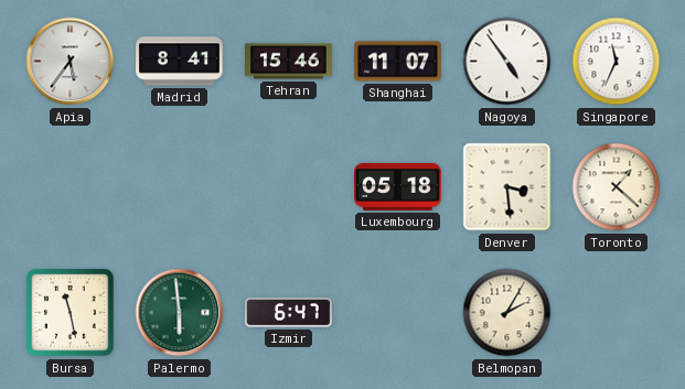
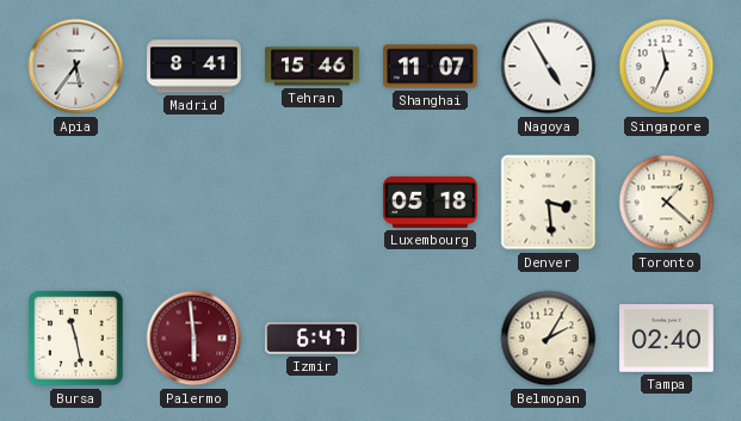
Nagoya: 4:54 -> 4:55 (549, 67)
Palermo dial: green -> burgundy (194, 339)
Tampa: none -> 02:40 (667, 339)
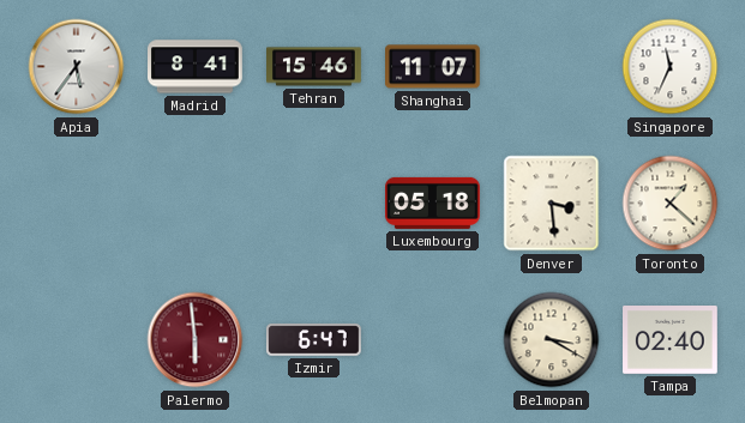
Nagoya: 4:55 -> none (549, 67)
Bursa: 11:28 -> none (76, 339)
Belmopan: 2:05 -> 3:20 (552, 340)
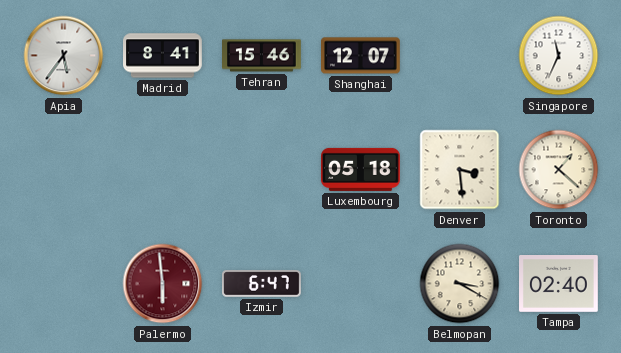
Shanghai: 11:07 -> 12:07 (361, 56)
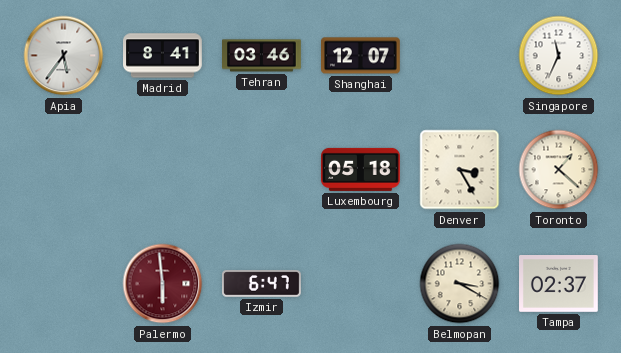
Tehran: 15:46 -> 03:46 (262, 56)
Denver: 3:29 -> 3:25 (460, 170)
Tampa: 02:40 -> 02:37 (559, 284)
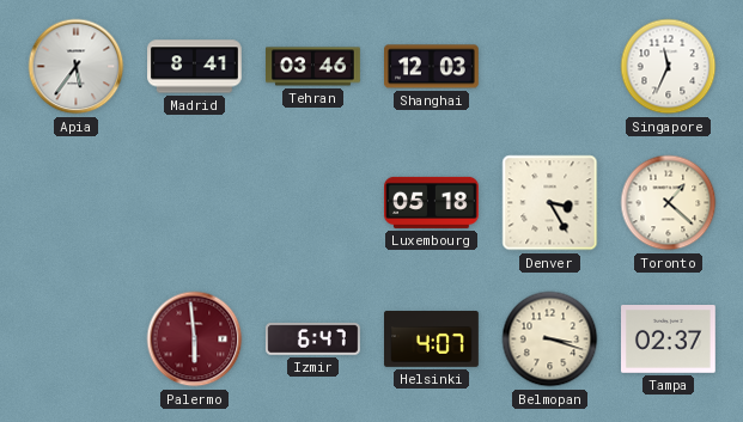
Shanghai: 12:07 -> 12:03 (432, 67)
Helsinki: none -> 4:07 (432, 340)
Belmopan: 3:20 -> 3:18 (550, 340)
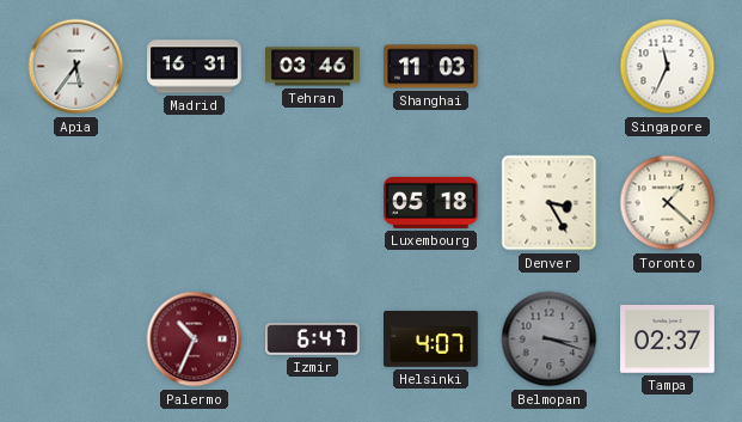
Madrid: 8:41 -> 16:31 (195, 67)
Shanghai: 12:03 -> 11:03 (431, 67)
Palermo: 5:59 -> 10:34 (195, 340)
Belmopan dial: cream -> grey (550, 340)
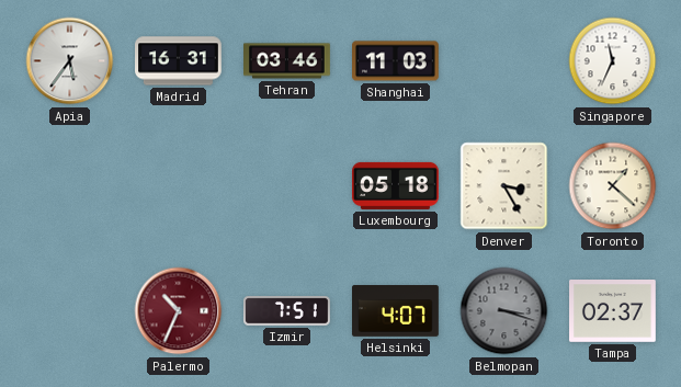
Izmir: 6:47 -> 7:51 (287, 311)
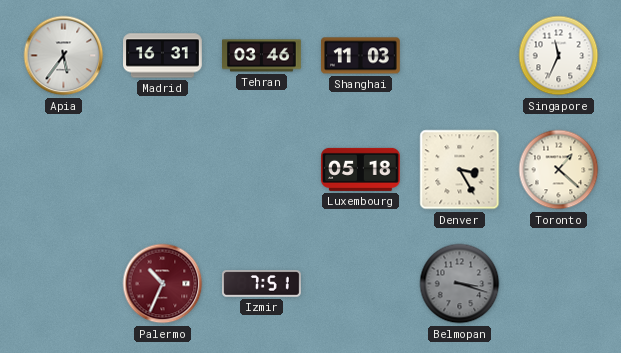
Helsinki: 4:07 -> none (396, 311)
Tampa: 02:37 -> none (613, 311)
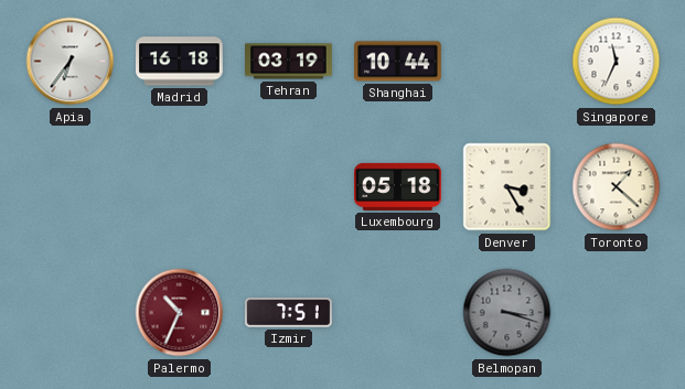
Apia: 5:36 -> 6:36 (71, 62)
Madrid: 16:31 -> 16:18 (180, 62)
Tehran: 03:46 -> 03:19 (289, 62)
Shanghai: 11:03 -> 10:44 (398, 62)
